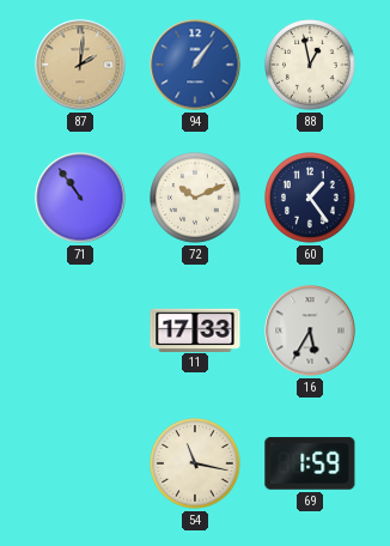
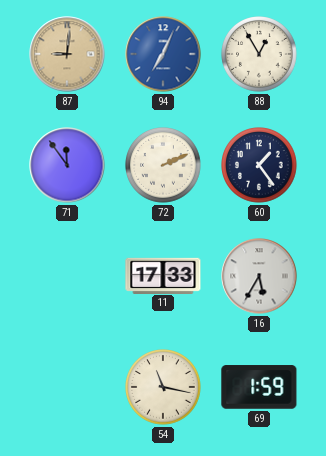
87: 2:01 -> 9:01 (67, 54)
94: 1:06 -> 7:04 (163, 54)
88: 12:58 -> 12:55 (259, 54)
71: 10:54 -> 11:54 (67, 165)
72: 10:11 -> 2:11 (163, 165)
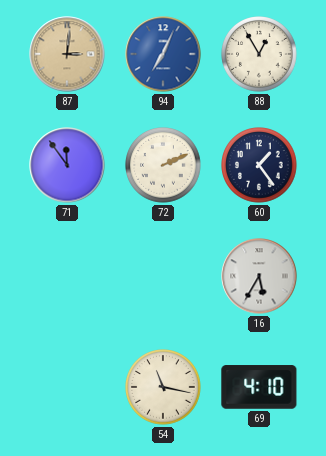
87: 9:01 -> 3:01 (67, 54)
11: 17:33 -> none (163, 275)
69: 1:59 -> 4:10 (259, 387)
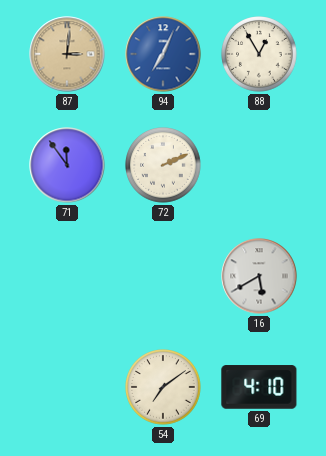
60: 1:24 -> none (259, 165)
16: 5:35 -> 5:40 (259, 276)
54: 11:17 -> 7:09 (163, 387)
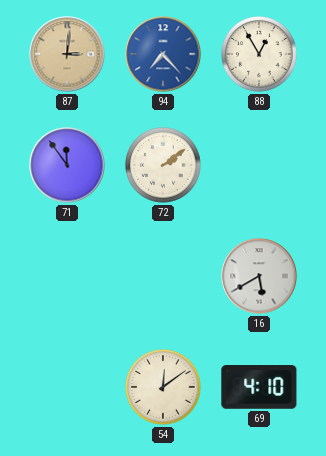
94: 7:04 -> 7:23 (163, 54)
72: 2:11 -> 2:09 (163, 165)
54: 7:09 -> 12:09 (163, 387)
